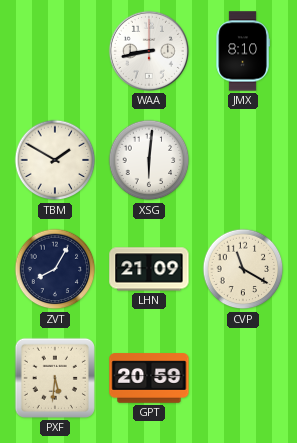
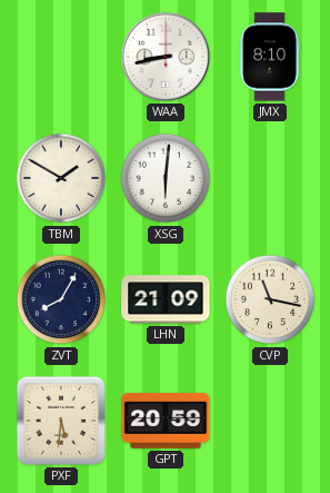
CVP: 11:20 -> 11:17 (270, 299)
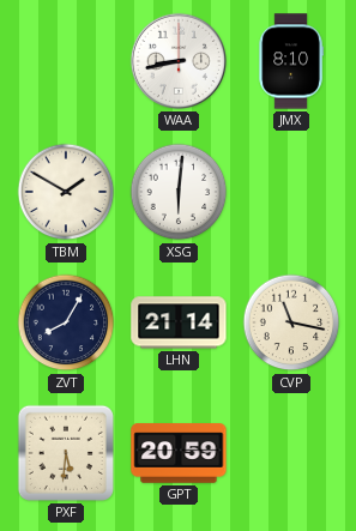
LHN: 21:09 -> 21:14 (179, 322)
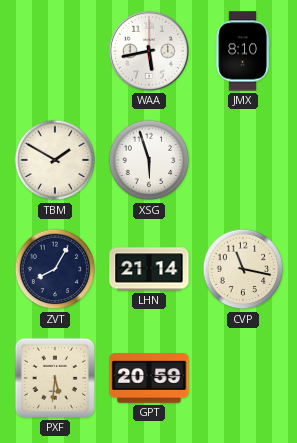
WAA: 8:43 -> 5:43 (149, 51)
XSG: 6:01 -> 5:57 (149, 160)
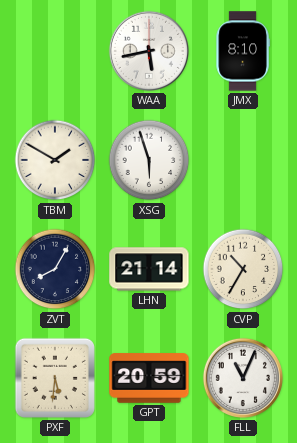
CVP: 11:17 -> 10:35 (243, 269)
FLL: none -> 11:04 (243, 378)
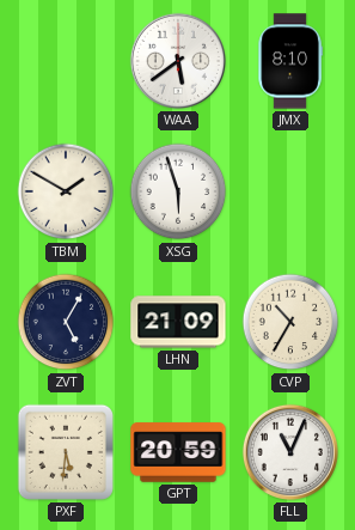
WAA: 5:43 -> 5:39 (178, 61)
ZVT: 8:05 -> 5:05 (66, 322)
LHN: 21:14 -> 21:09 (178, 322)
